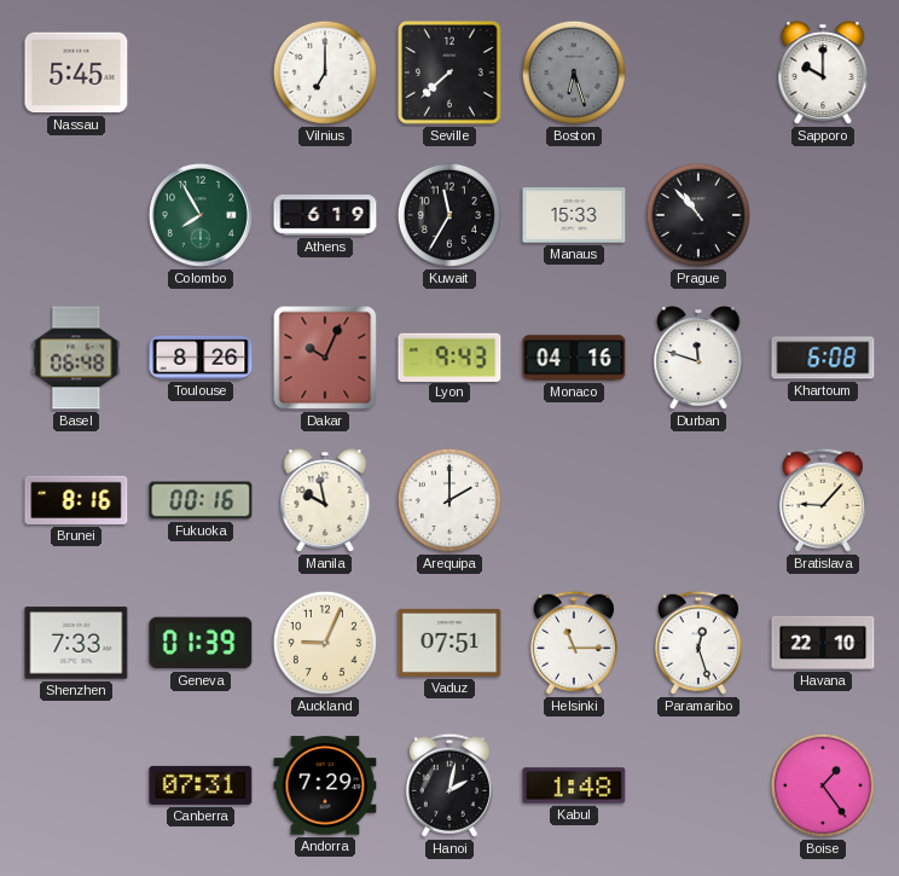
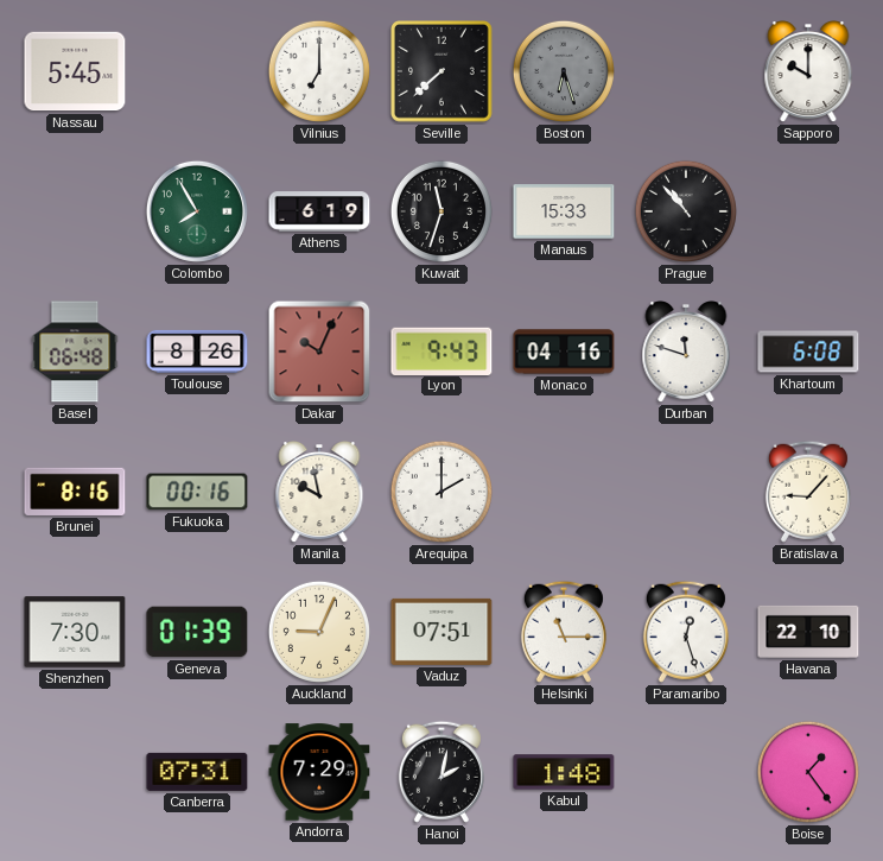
Kuwait: 11:35 -> 11:33 (441, 211)
Shenzhen: 7:33 -> 7:30 (75, 632)
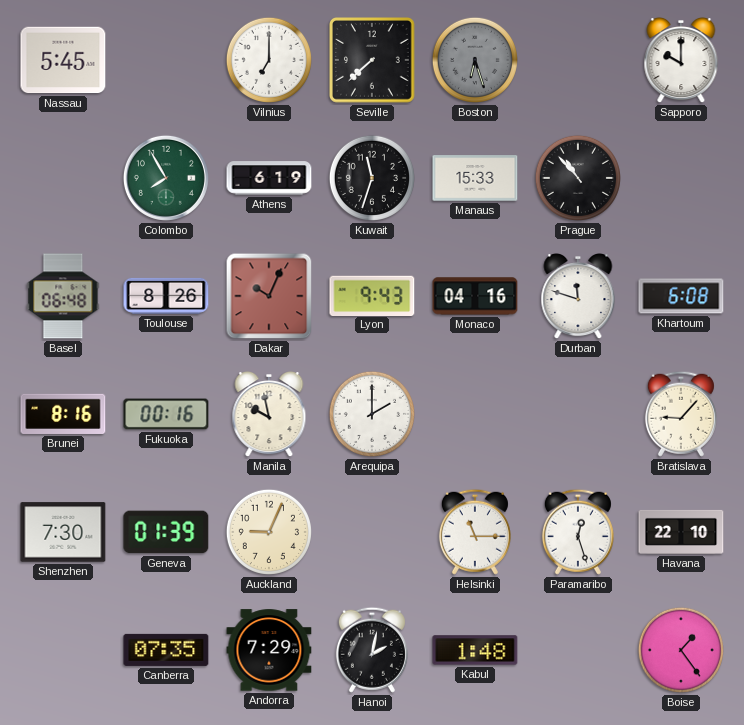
Vaduz: 07:51 -> none (441, 632)
Canberra: 07:31 -> 07:35 (166, 650)
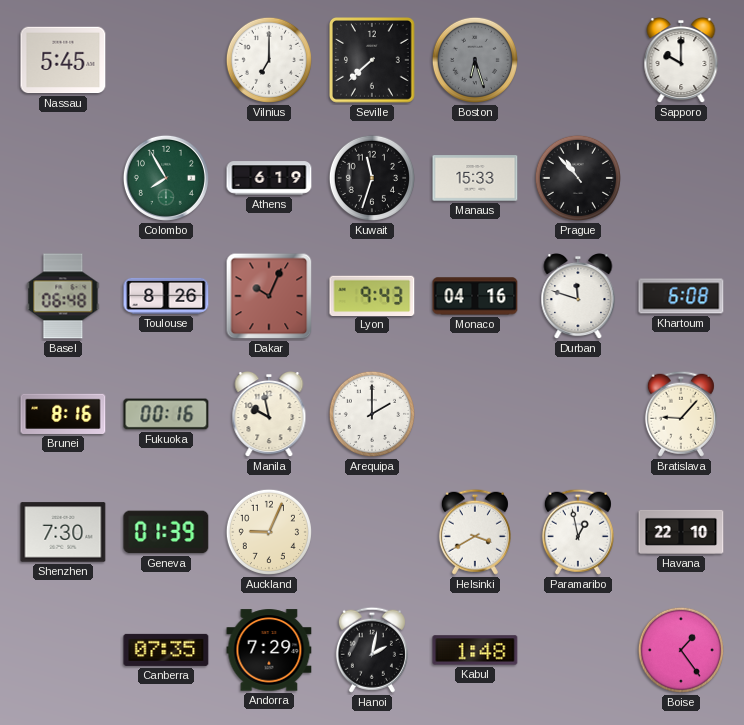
Helsinki: 11:15 -> 3:40 (475, 532)
Paramaribo: 12:27 -> 12:58 (578, 532)
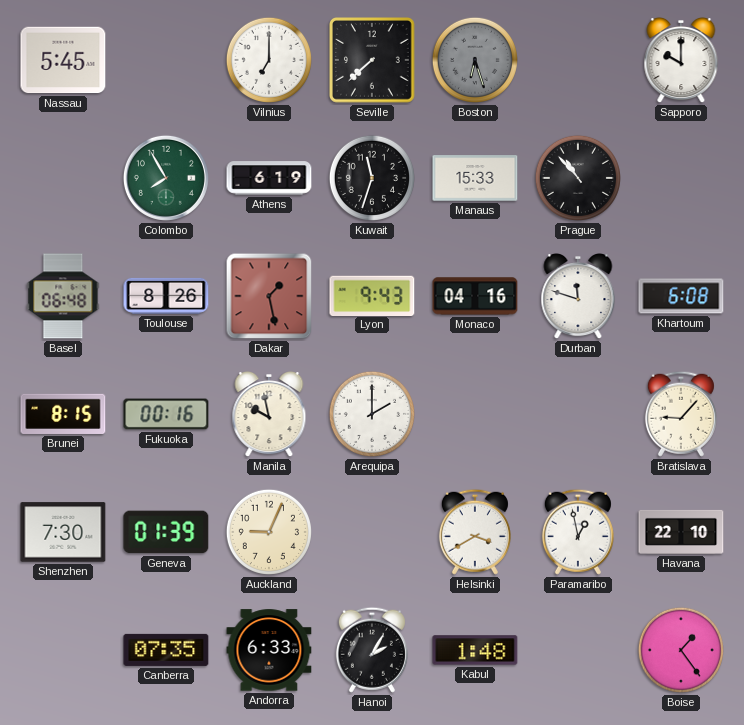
Dakar: 10:04 -> 1:28 (269, 296)
Brunei: 8:16 -> 8:15 (63, 414)
Andorra: 7:29 -> 6:33 (269, 650)
Hanoi: 2:02 -> 2:05 (372, 650)
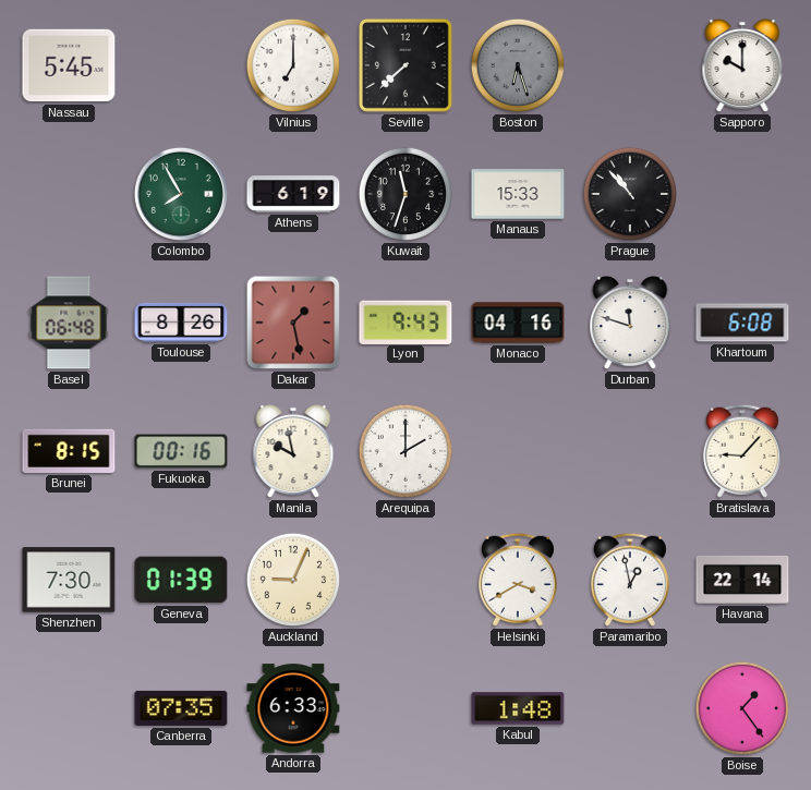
Havana: 22:10 -> 22:14 (742, 580)
Hanoi: 2:05 -> none (372, 650)
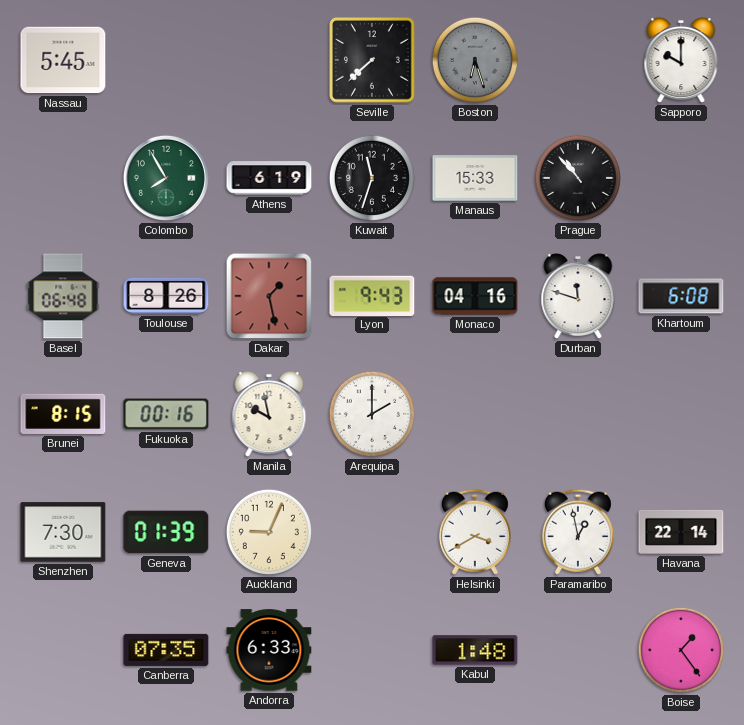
Vilnius: 7:00 -> none (293, 65)
Bratislava: 9:07 -> none (742, 451)
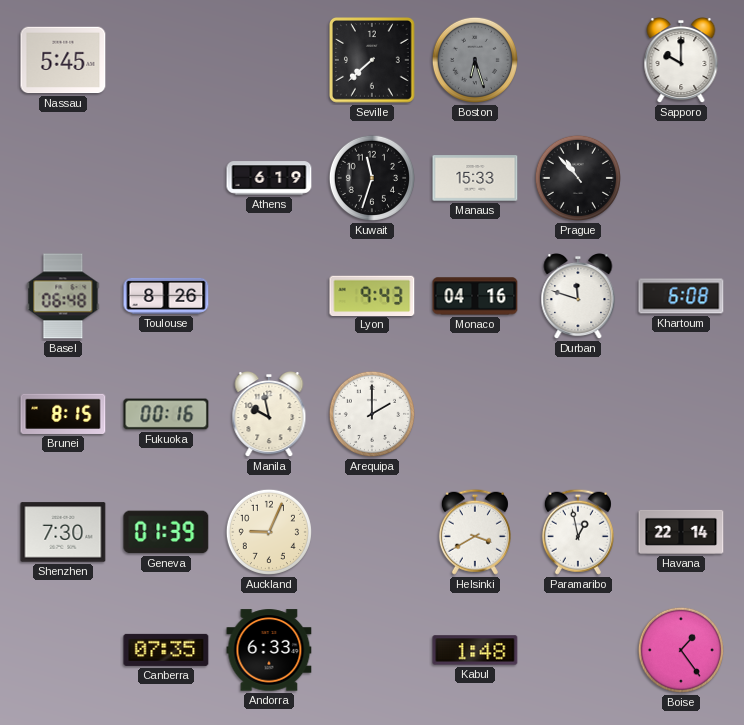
Colombo: 7:55 -> none (166, 178)
Dakar: 1:28 -> none (269, 296)
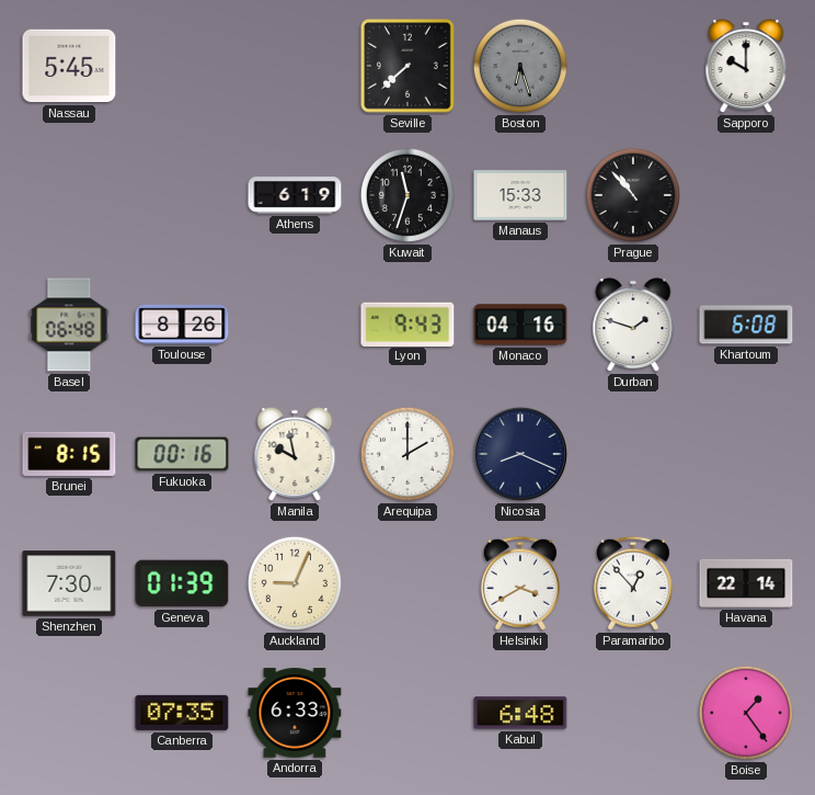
Durban: 11:48 -> 1:48 (633, 326)
Nicosia: none -> 8:19 (520, 454)
Paramaribo: 12:58 -> 12:53 (633, 583)
Kabul: 1:48 -> 6:48 (520, 713)
